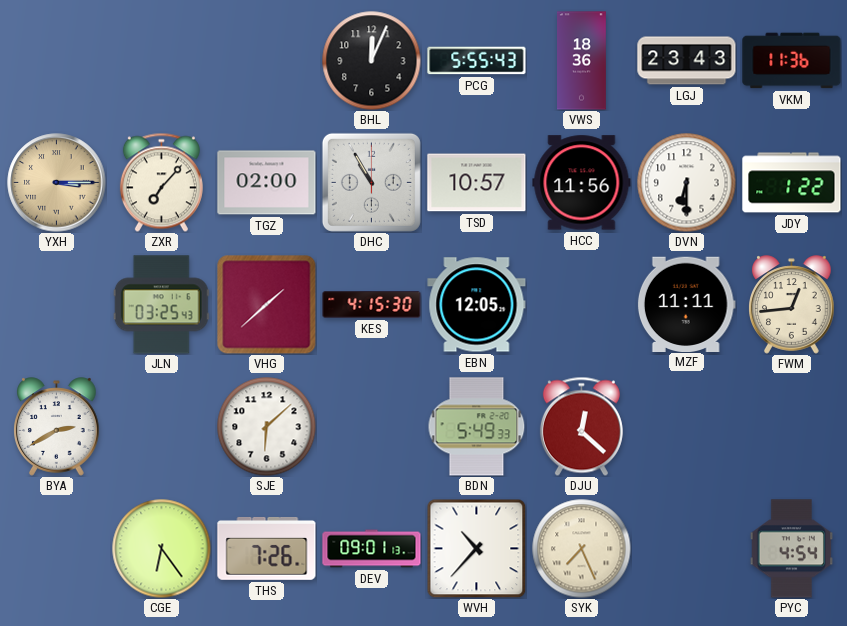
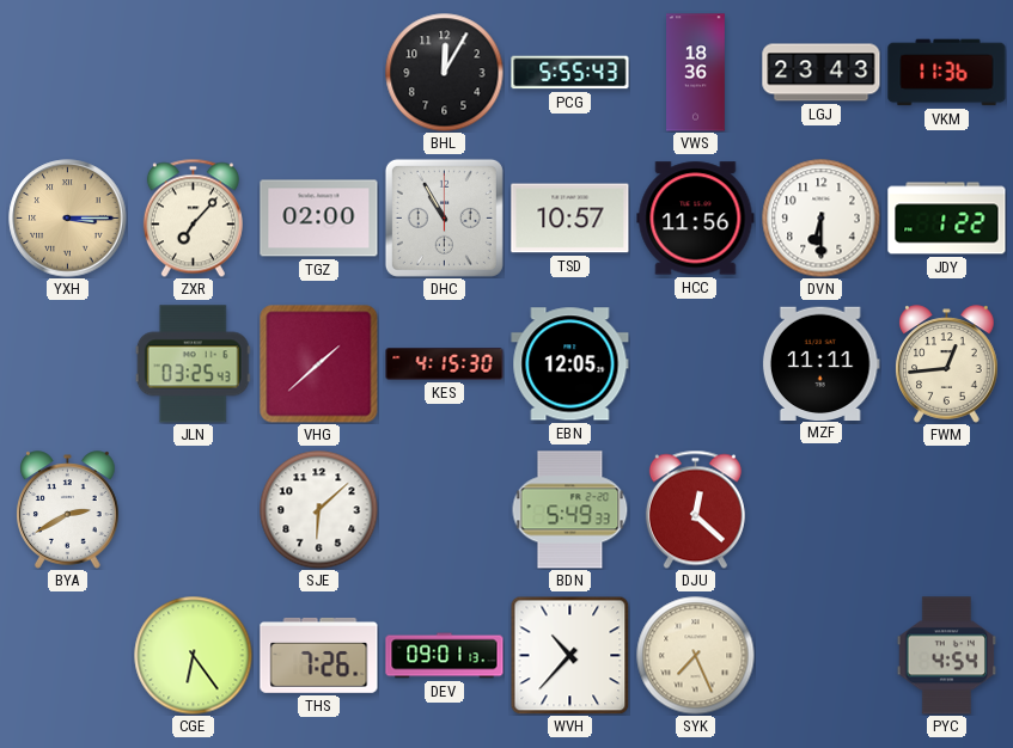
BHL: 12:04 -> 12:05 (445, 73)
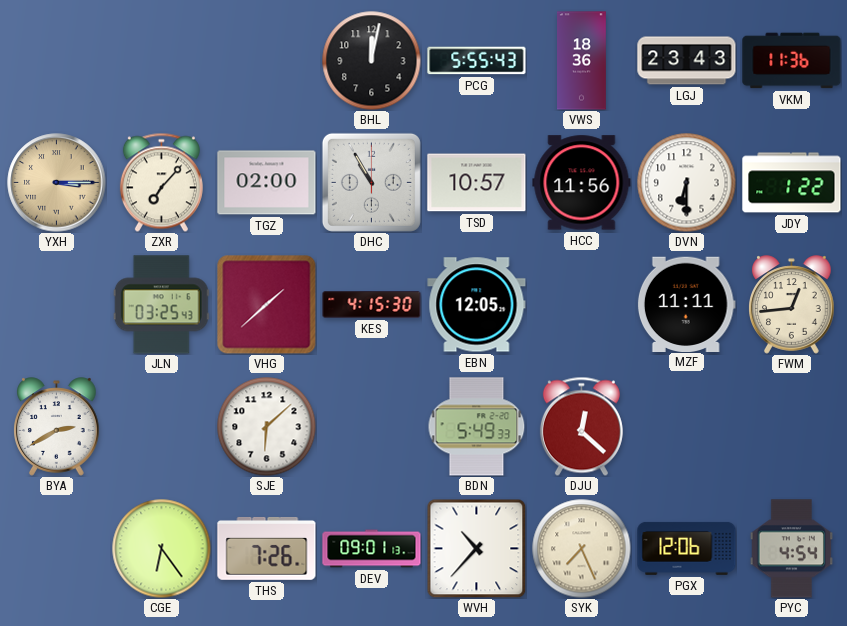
BHL: 12:05 -> 12:02 (372, 61)
PGX: none -> 12:06 (687, 548)
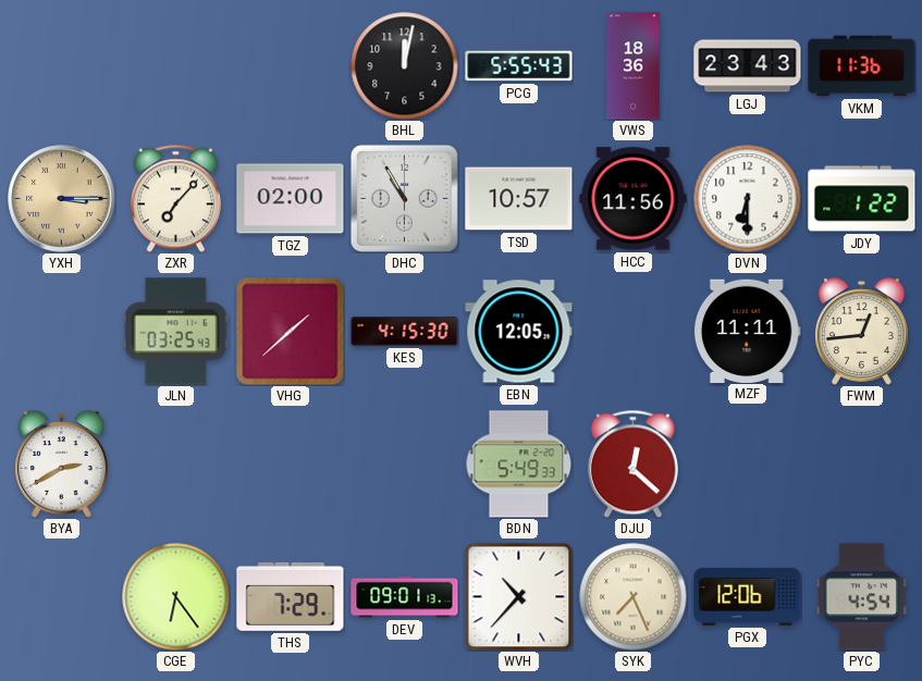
SJE: 6:08 -> none (267, 427)
THS: 7:26 -> 7:29 (291, 596)
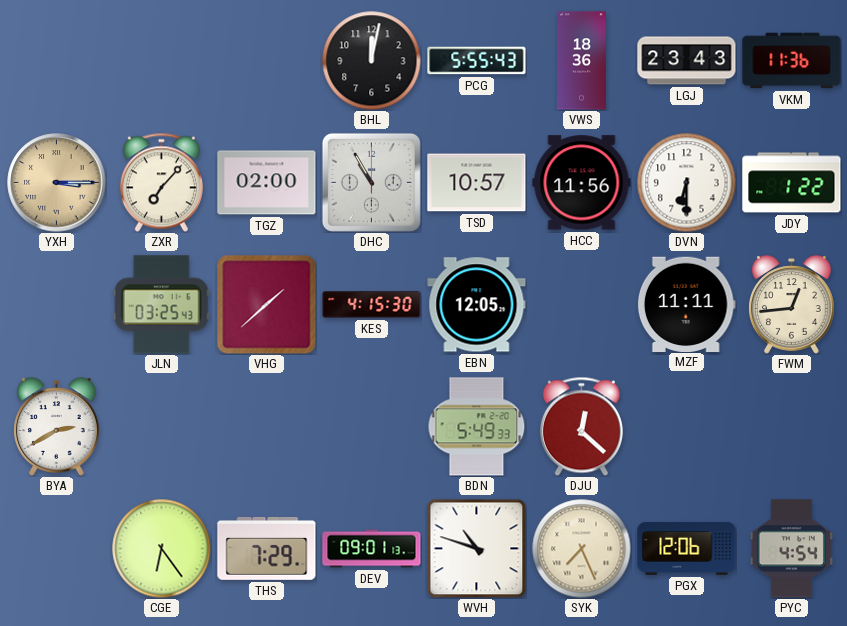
WVH: 10:37 -> 10:48 (476, 548)
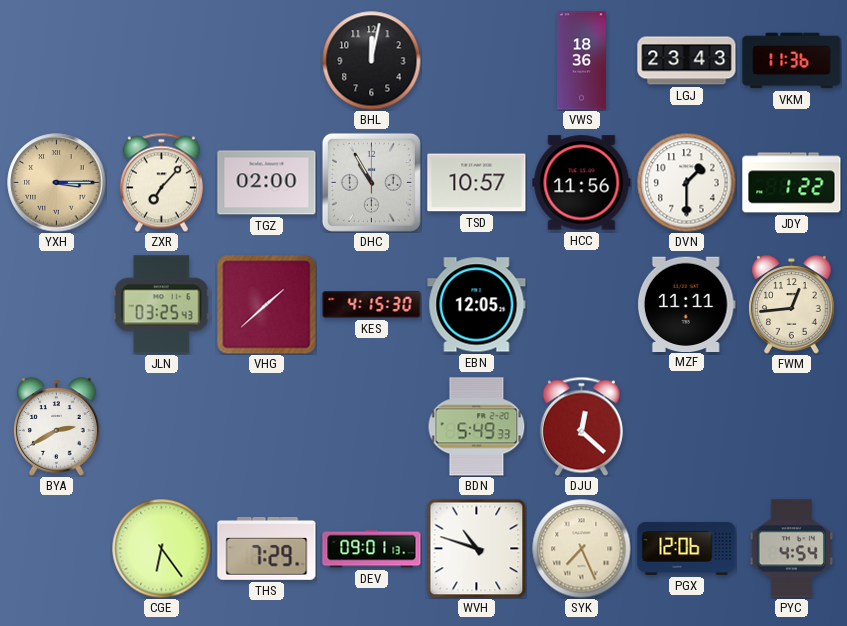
PCG: 5:55 -> none (477, 61)
DVN: 6:30 -> 1:30 (687, 183)
